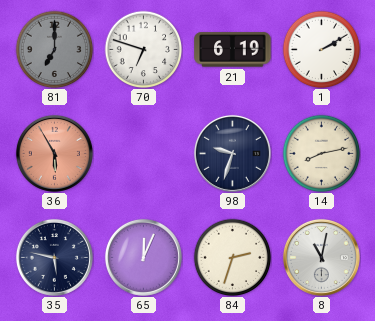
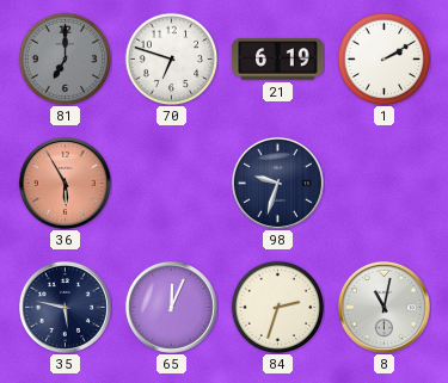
14: 8:13 -> none (321, 153)
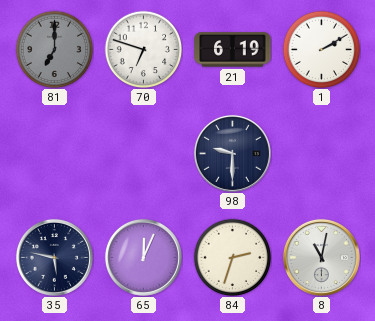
36: 5:55 -> none (65, 183)
98: 9:33 -> 9:30 (232, 153)
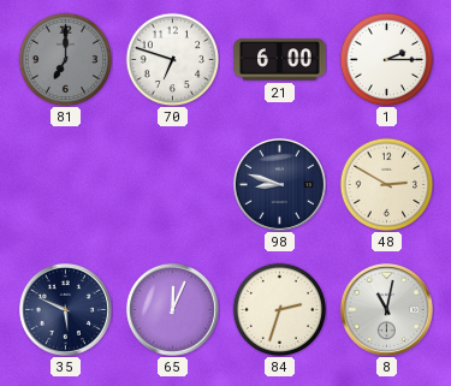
21: 6:19 -> 6:00 (280, 60)
1: 2:10 -> 2:15 (386, 59)
98: 9:30 -> 8:48 (279, 184)
48: none -> 2:50 (386, 184)
35: 5:47 -> 5:49 (65, 309)
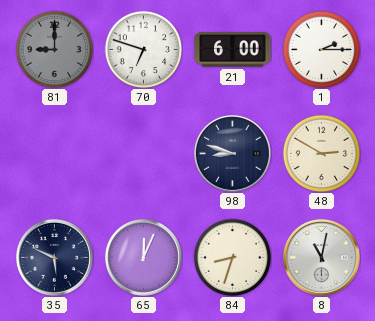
81: 7:00 -> 9:00 (54, 49)
84: 2:33 -> 8:33 (232, 257)
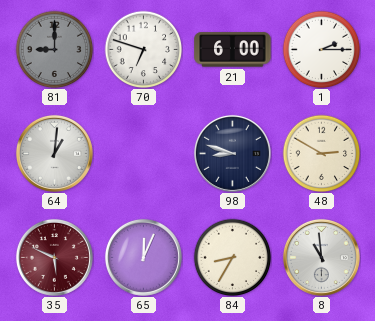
64: none -> 1:01 (54, 153)
35 dial: navy -> burgundy (54, 257)
84: 8:33 -> 8:35 (232, 257)
8: 11:02 -> 10:59 (321, 257)
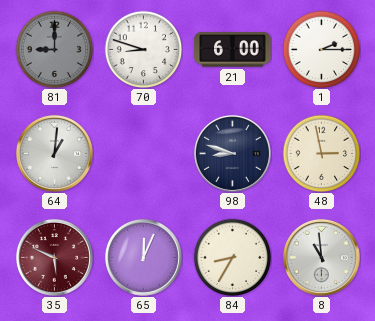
70: 6:48 -> 8:48 (143, 49)
48: 2:50 -> 2:58 (321, 153)
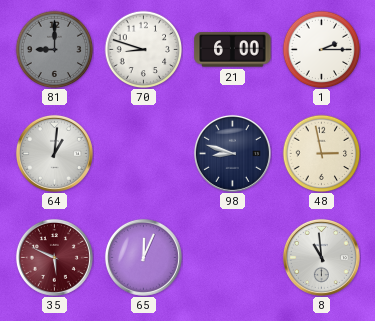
84: 8:35 -> none (232, 257)
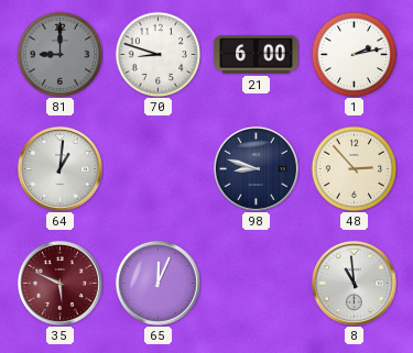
1: 2:15 -> 2:13 (354, 54)
48: 2:58 -> 2:53 (354, 168)
